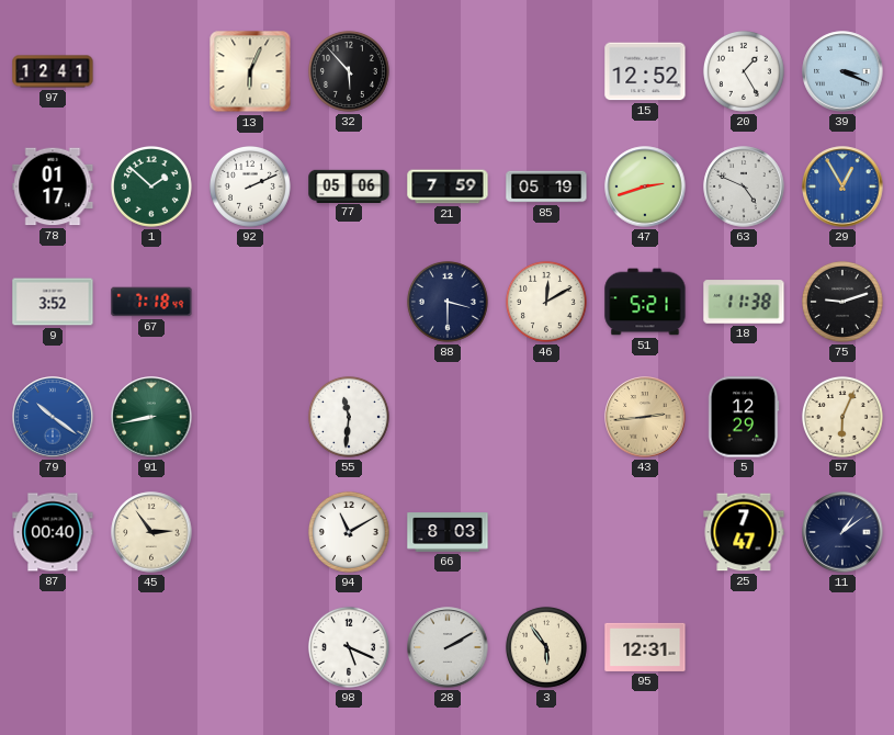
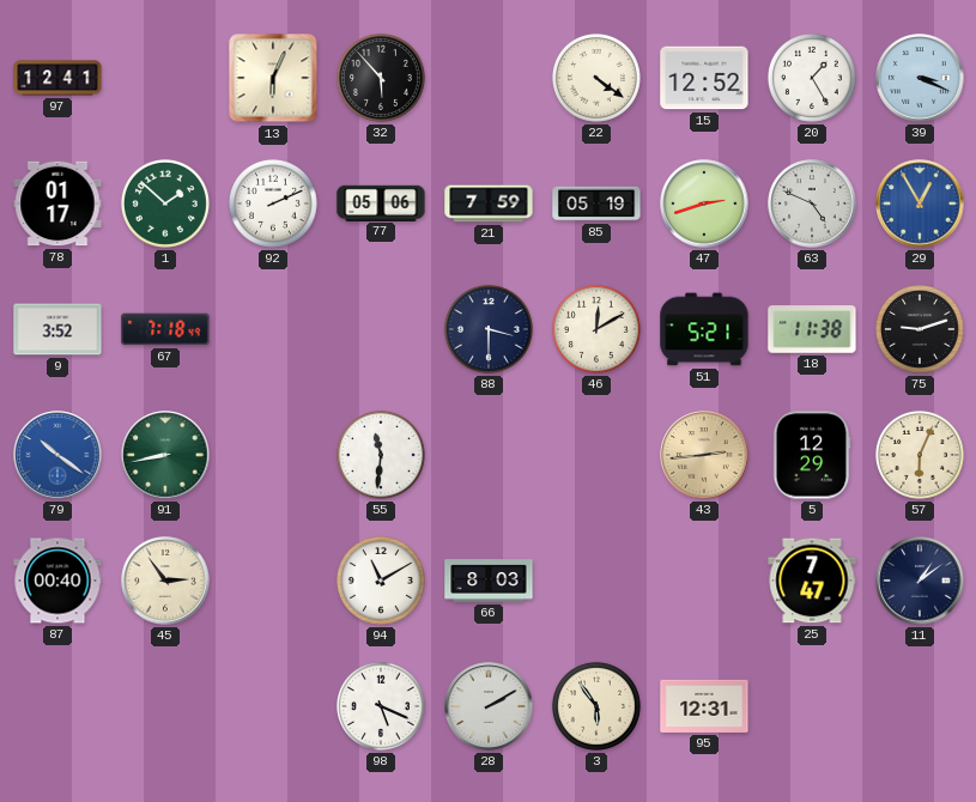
22: none -> 4:21 (596, 78)
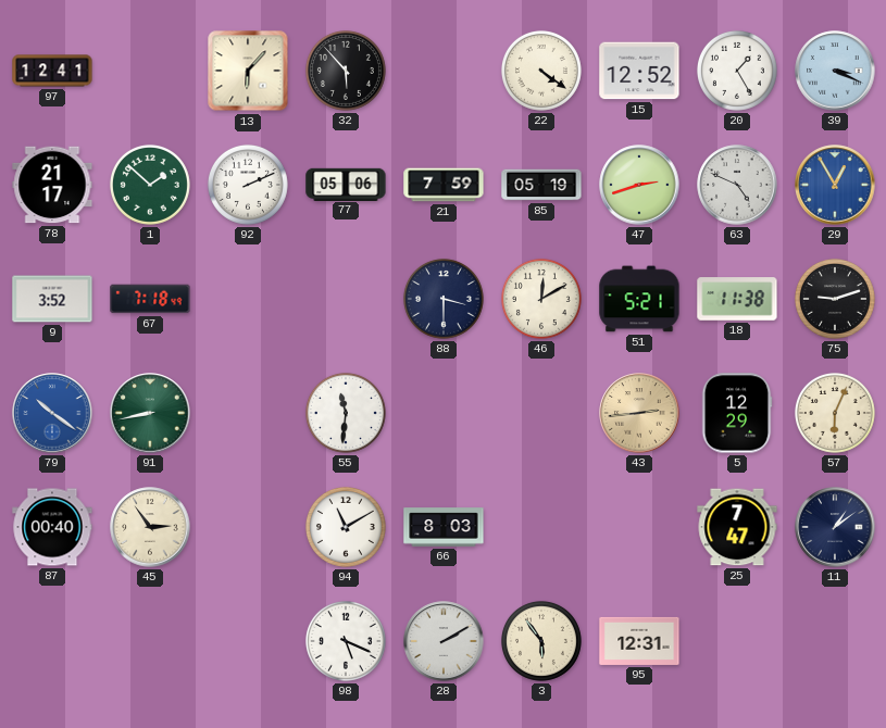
13: 6:04 -> 6:07 (248, 71)
78: 01:17 -> 21:17 (52, 185)
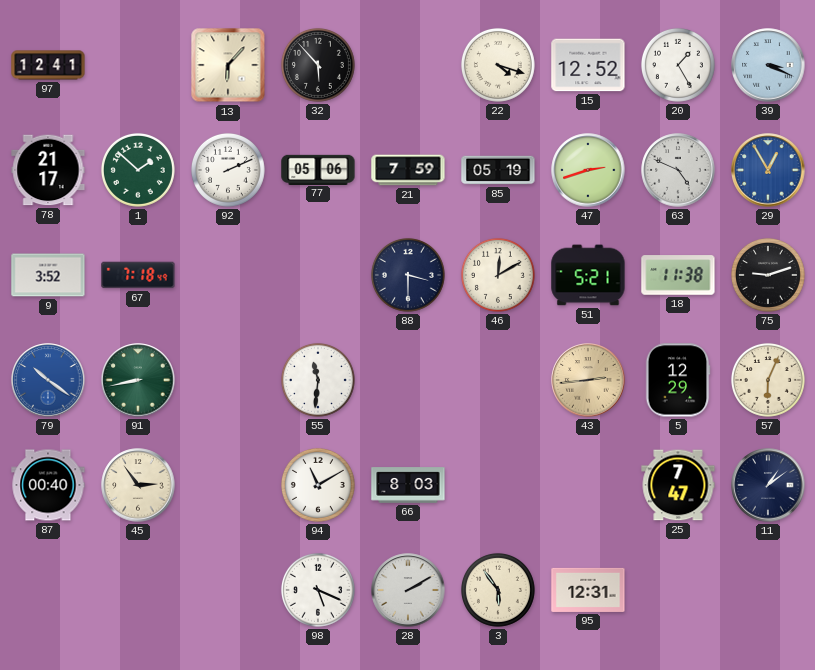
22: 4:21 -> 4:18 (498, 65)
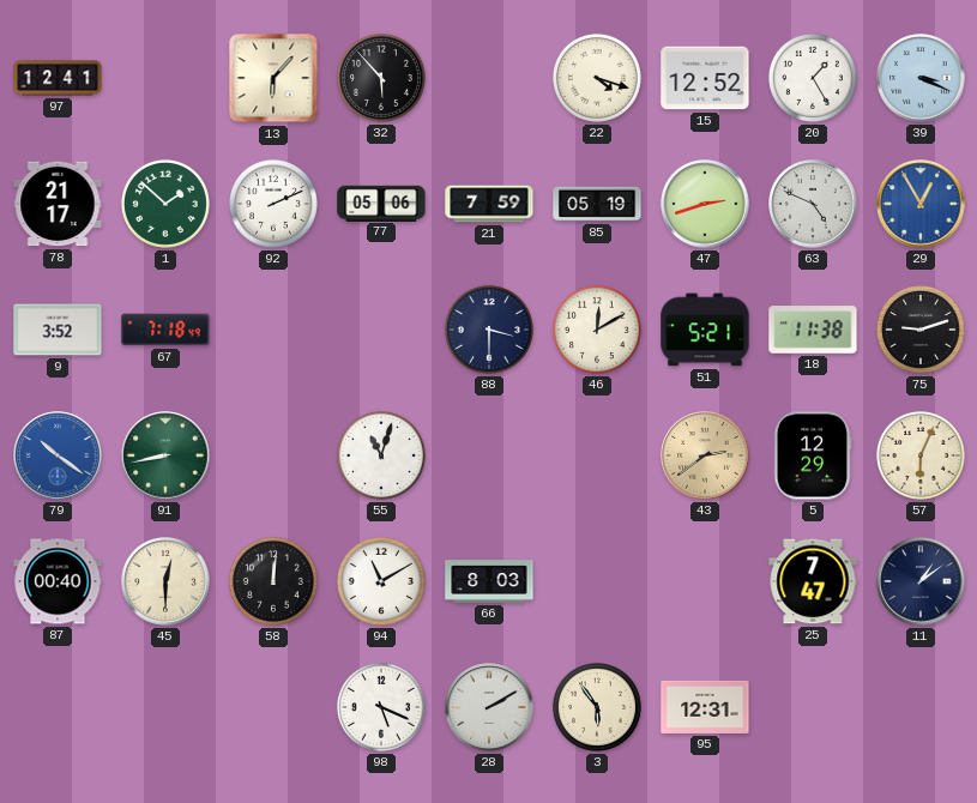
55: 11:31 -> 11:03 (381, 455)
43: 2:44 -> 2:39 (705, 455)
45: 2:54 -> 12:30 (165, 581)
58: none -> 12:01 (273, 581)
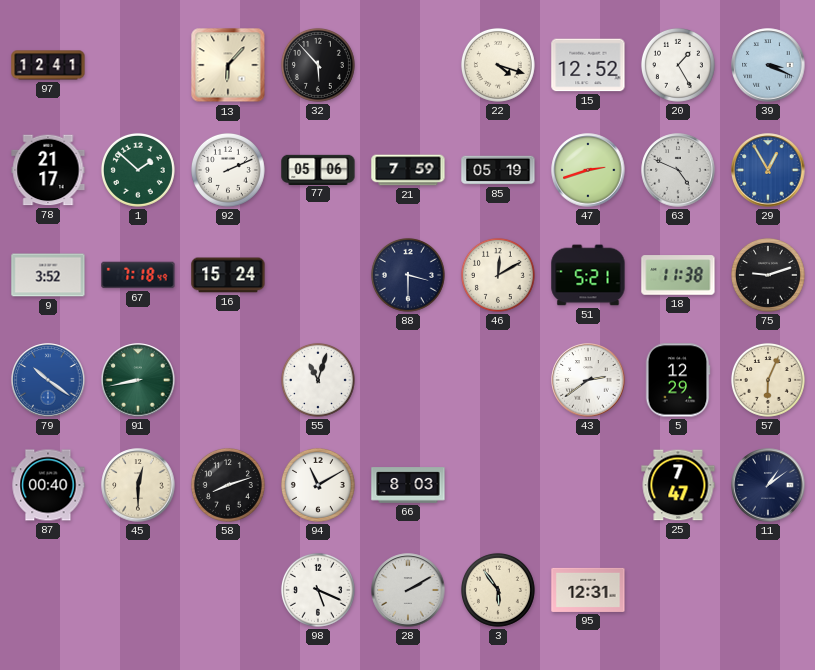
16: none -> 15:24 (228, 275)
43 dial: champagne -> white (588, 380)
58: 12:01 -> 8:12 (228, 485)
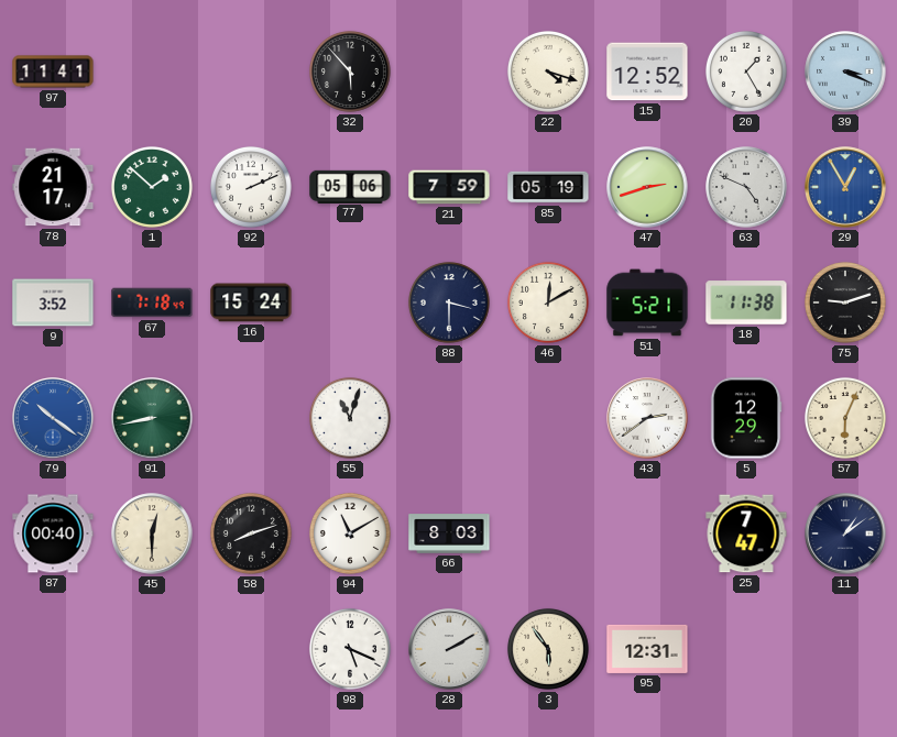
97: 12:41 -> 11:41 (53, 71)
13: 6:07 -> none (228, 65)
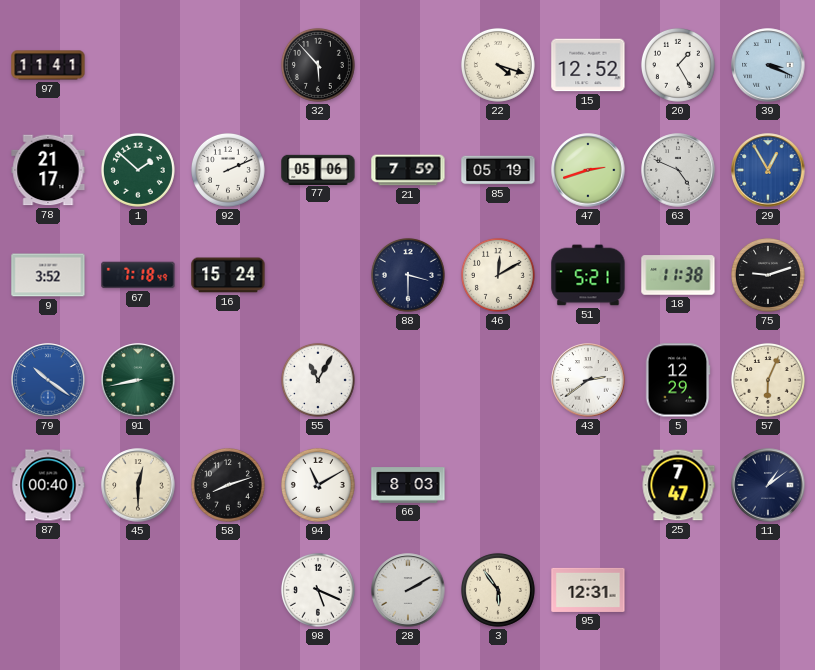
55: 11:03 -> 11:05 (318, 380)
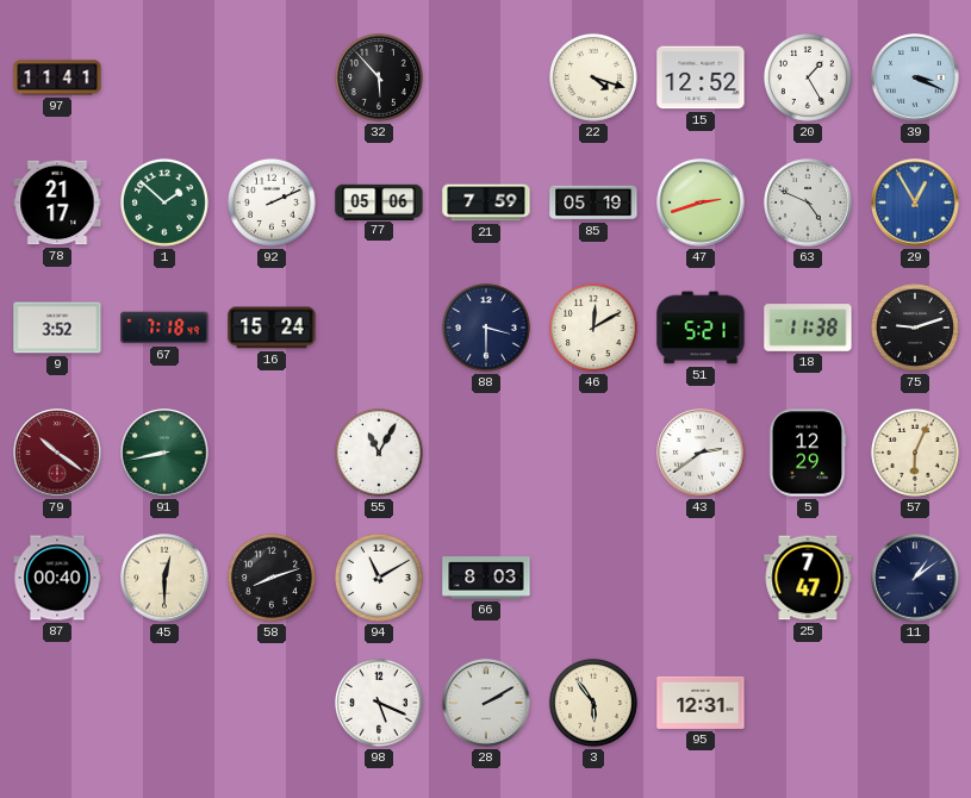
79 dial: blue -> burgundy (57, 453)
